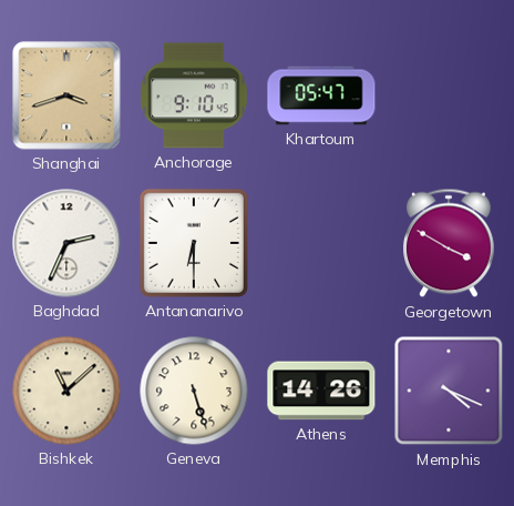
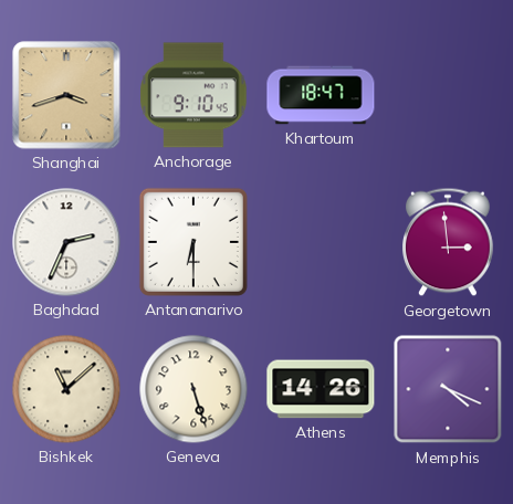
Khartoum: 05:47 -> 18:47 (321, 95)
Georgetown: 3:50 -> 2:59 (449, 242)
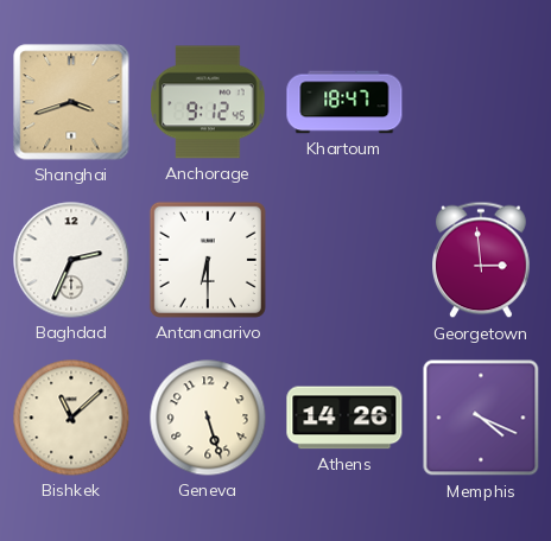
Anchorage: 9:10 -> 9:12 (208, 102)
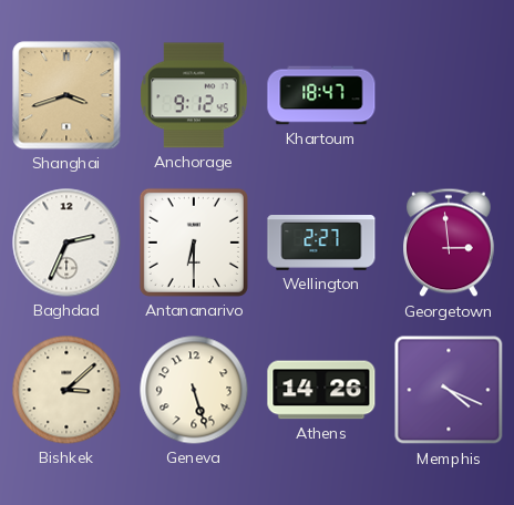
Wellington: none -> 2:27 (321, 243)
Bishkek: 11:08 -> 3:08 (66, 390)
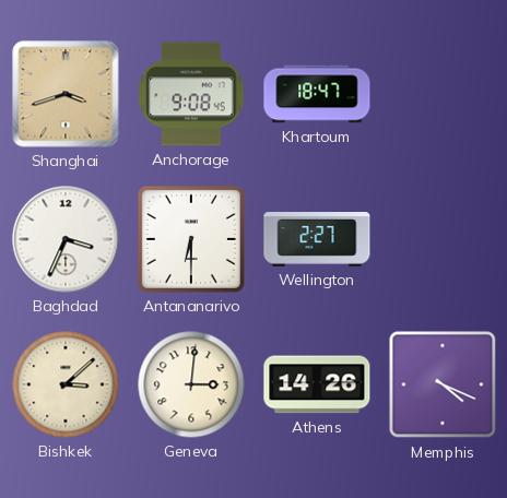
Anchorage: 9:12 -> 9:08 (191, 94)
Baghdad: 2:34 -> 3:34 (66, 239)
Georgetown: 2:59 -> none (450, 243)
Geneva: 5:27 -> 3:01 (191, 384)
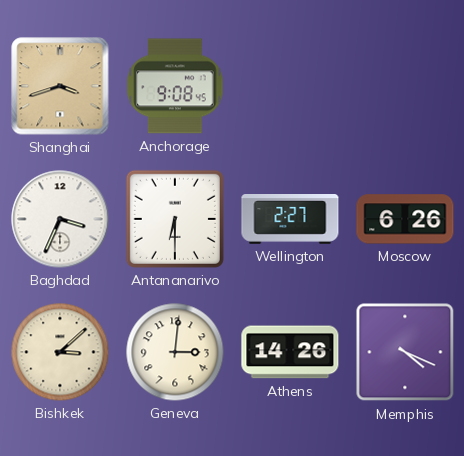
Khartoum: 18:47 -> none (317, 94)
Moscow: none -> 6:26 (405, 219)
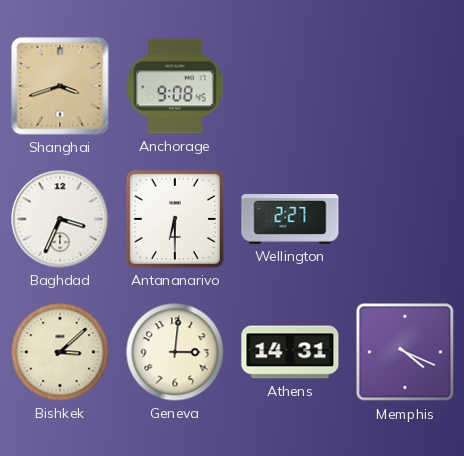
Moscow: 6:26 -> none (405, 219)
Athens: 14:26 -> 14:31 (290, 352)
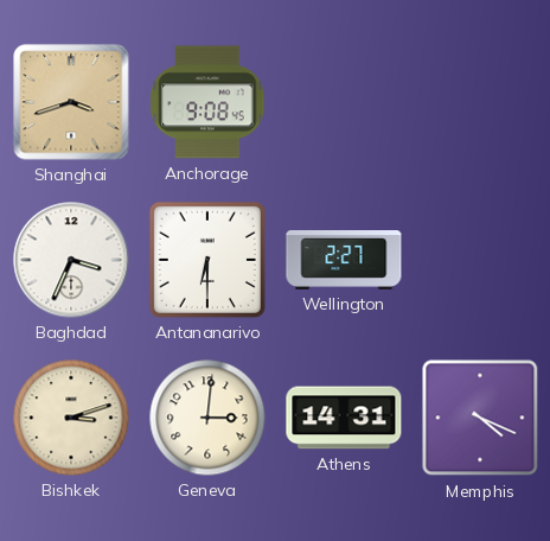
Bishkek: 3:08 -> 3:12 (71, 418)
